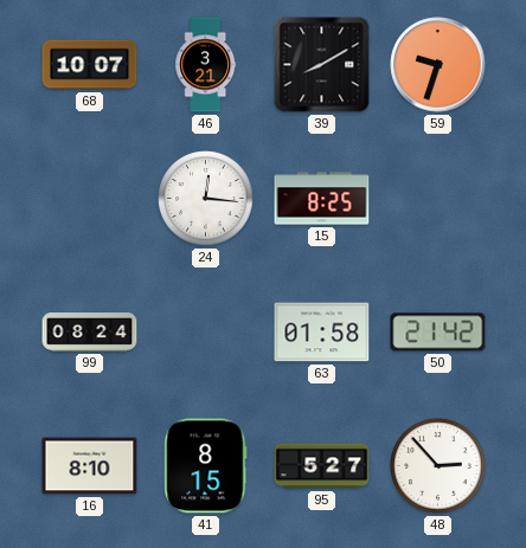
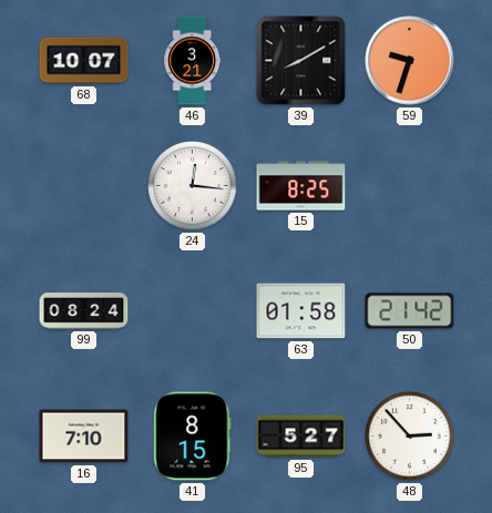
16: 8:10 -> 7:10 (84, 437)
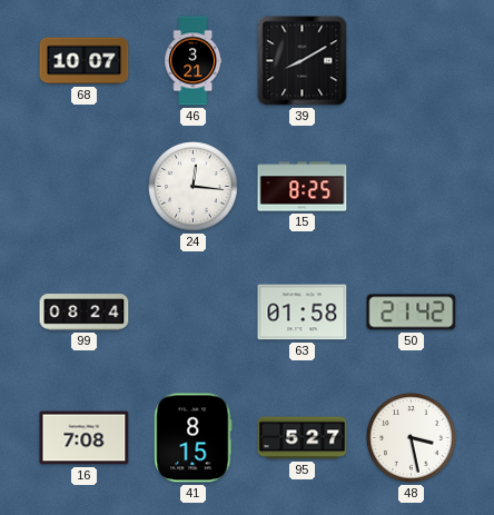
59: 9:33 -> none (410, 61)
16: 7:10 -> 7:08 (85, 438)
48: 2:53 -> 3:28 (412, 438)
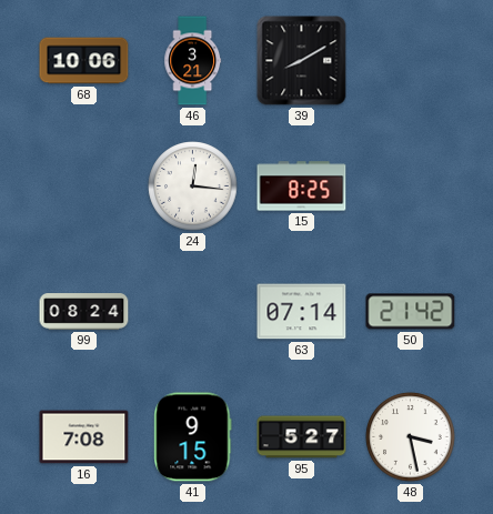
68: 10:07 -> 10:06 (84, 61)
63: 01:58 -> 07:14 (302, 312)
41: 8:15 -> 9:15 (193, 437)
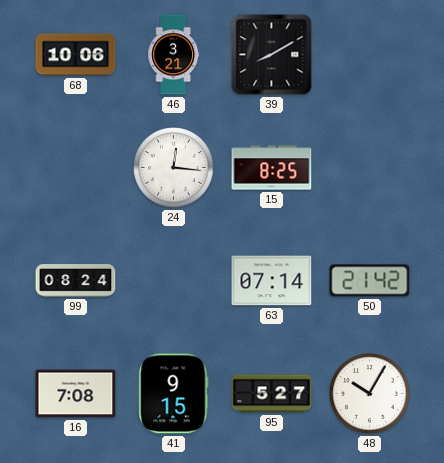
48: 3:28 -> 10:05 (370, 394)
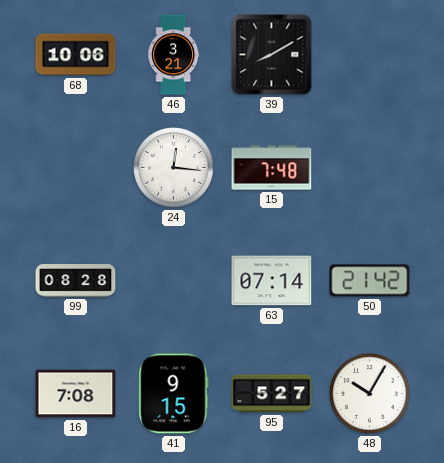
15: 8:25 -> 7:48 (272, 168)
99: 08:24 -> 08:28 (76, 281)
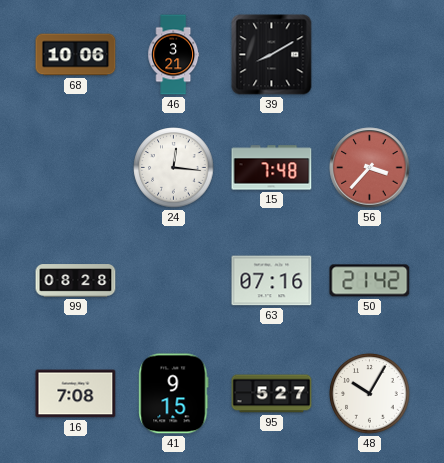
56: none -> 3:37 (370, 168)
63: 07:14 -> 07:16 (272, 281)
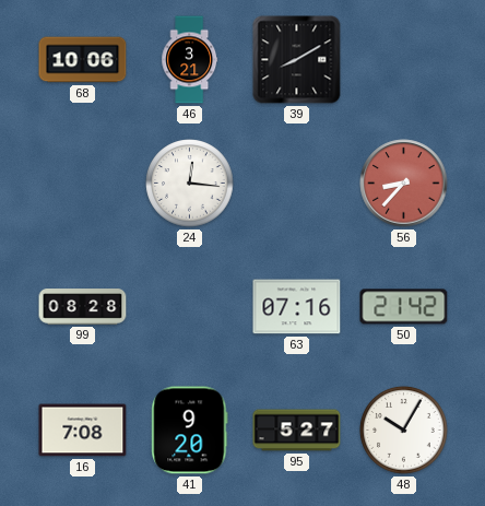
15: 7:48 -> none (272, 168)
56: 3:37 -> 8:37 (404, 184)
41: 9:15 -> 9:20 (190, 431)
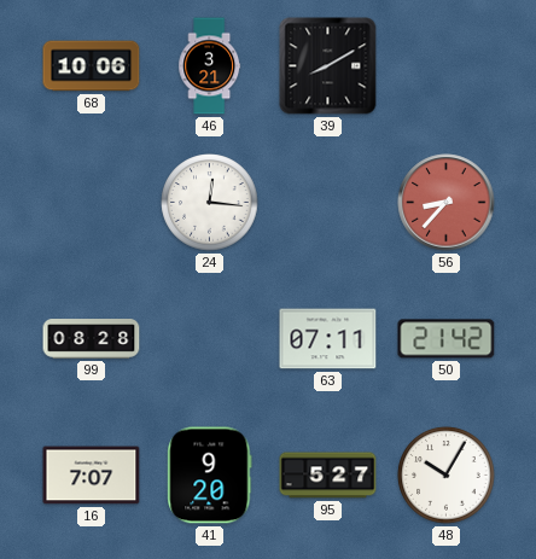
63: 07:16 -> 07:11 (328, 339)
16: 7:08 -> 7:07 (92, 476)
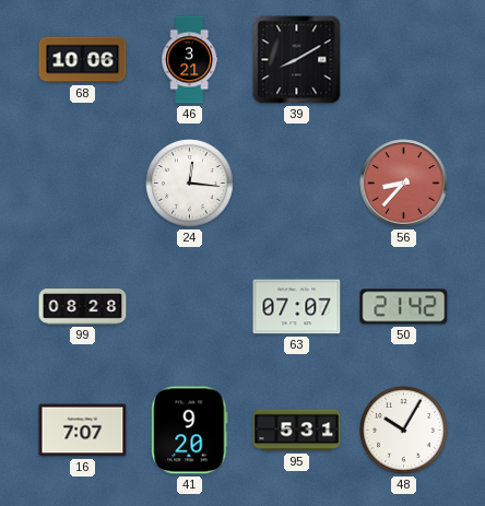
63: 07:11 -> 07:07 (297, 307)
95: 5:27 -> 5:31 (297, 431)
